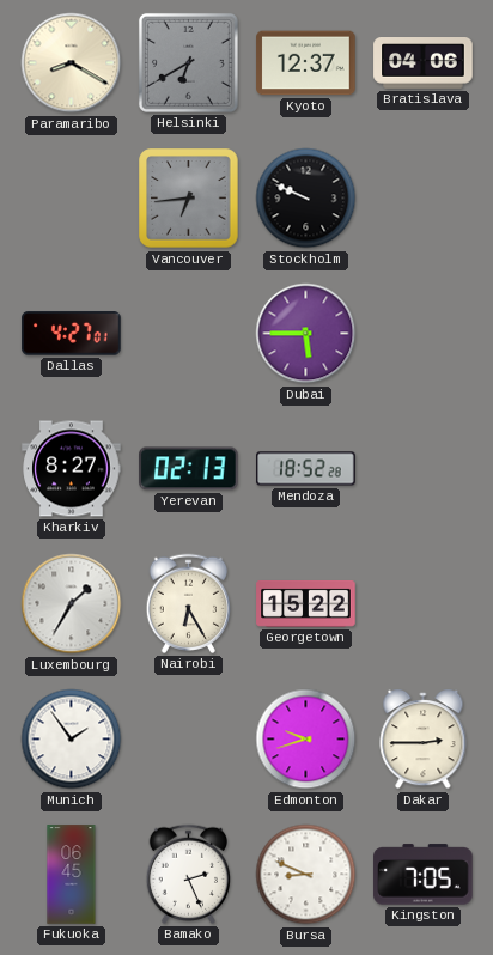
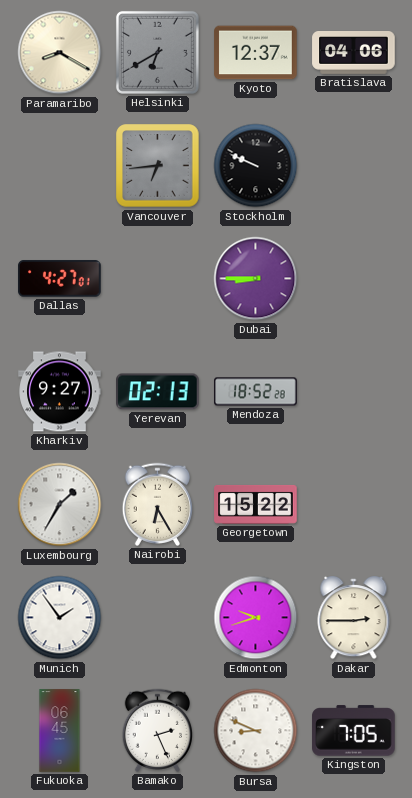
Dubai: 5:45 -> 8:45 (256, 279)
Kharkiv: 8:27 -> 9:27 (60, 392)
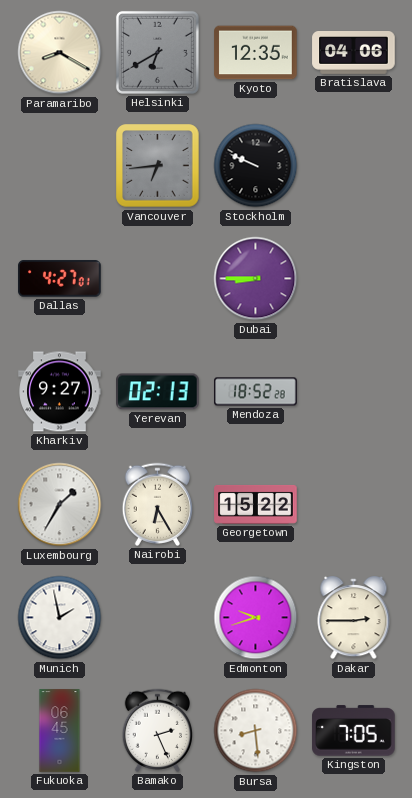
Kyoto: 12:37 -> 12:35 (256, 53)
Munich: 1:54 -> 1:58 (60, 618)
Bursa: 8:49 -> 8:29 (256, 731)
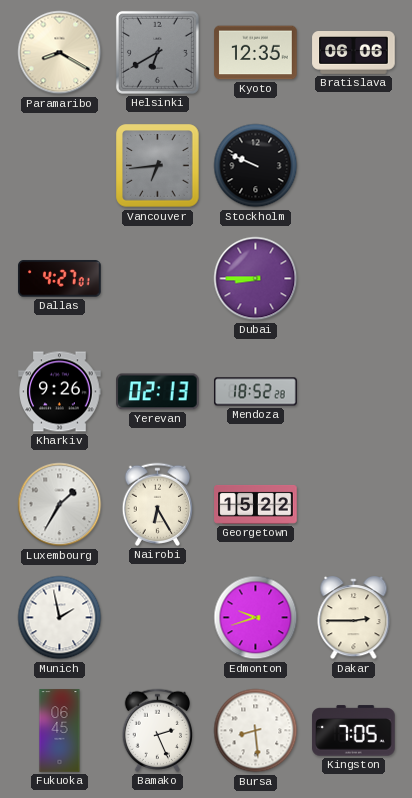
Bratislava: 04:06 -> 06:06 (354, 53)
Kharkiv: 9:27 -> 9:26 (60, 392)
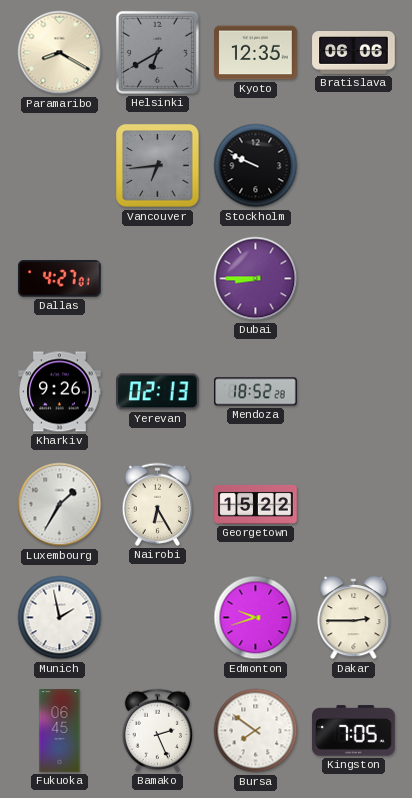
Bursa: 8:29 -> 7:51 (256, 731)
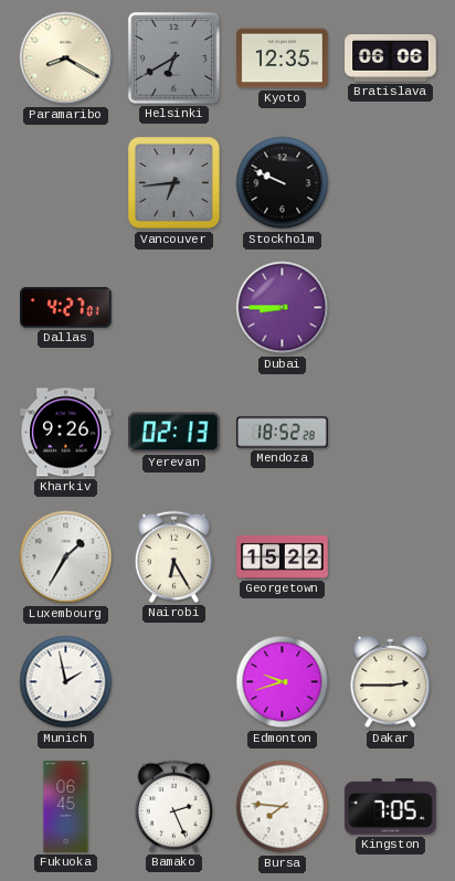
Bursa: 7:51 -> 7:46 (283, 807)
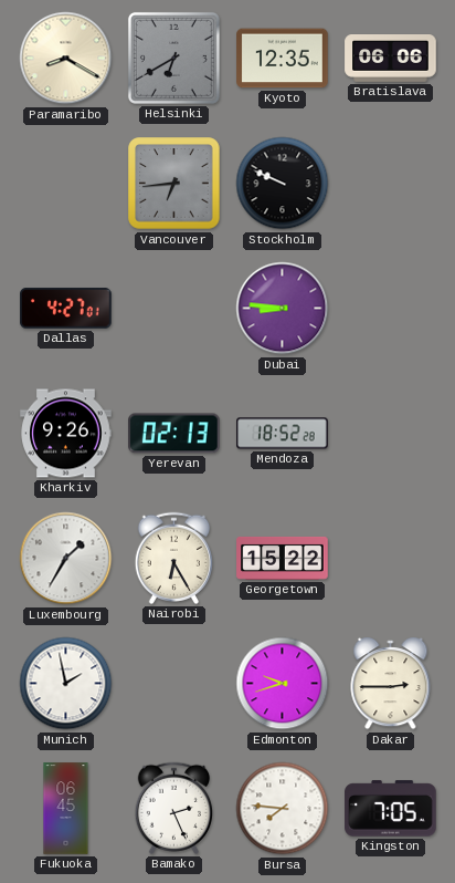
Dubai: 8:45 -> 8:46 (283, 309)
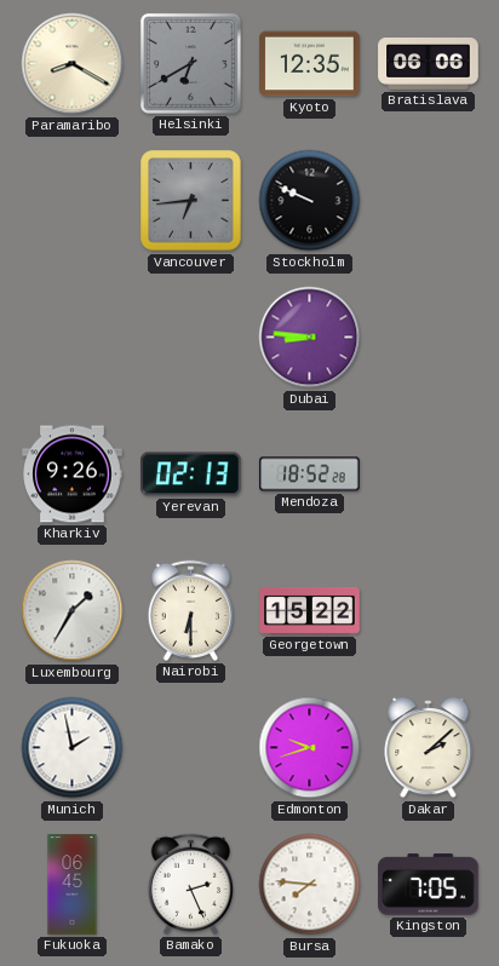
Dallas: 4:27 -> none (66, 309)
Nairobi: 6:25 -> 6:30 (191, 610)
Dakar: 2:45 -> 2:08 (429, 749)
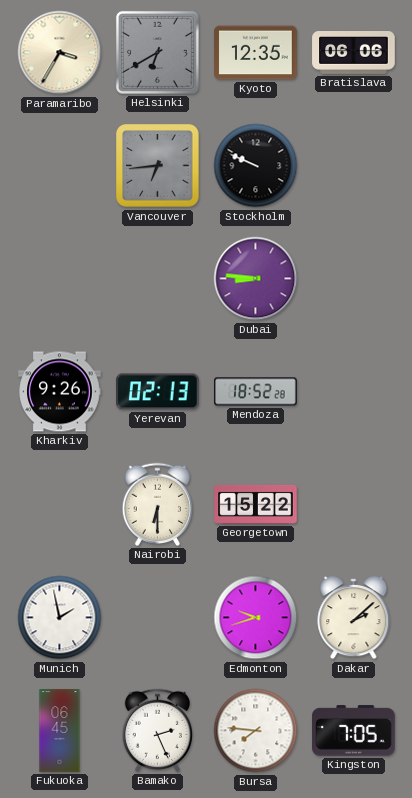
Paramaribo: 8:20 -> 3:35 (60, 53)
Luxembourg: 1:35 -> none (73, 611)
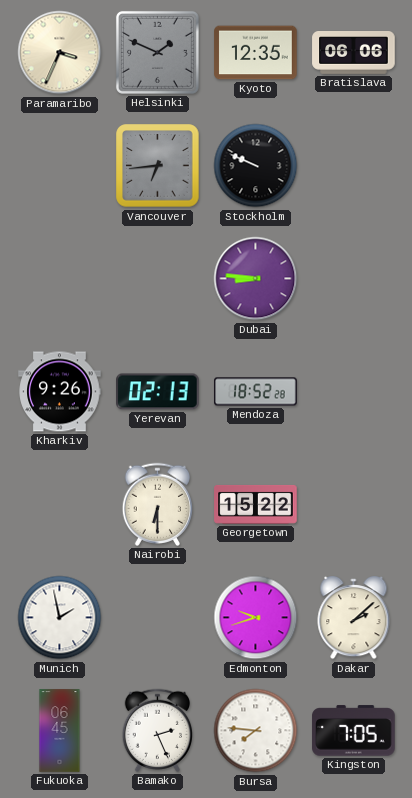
Paramaribo: 3:35 -> 3:34 (60, 53)
Helsinki: 6:40 -> 1:49 (157, 52)
